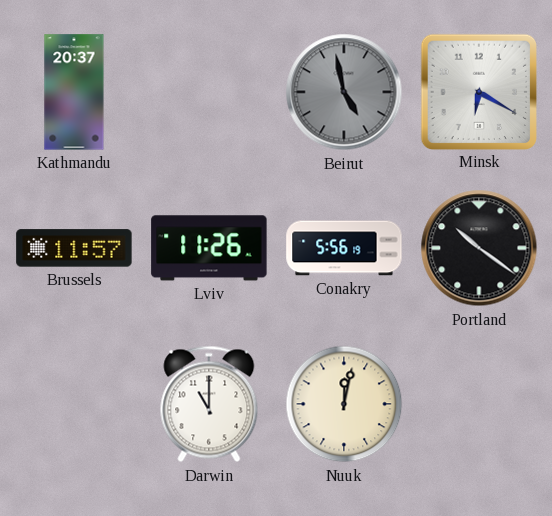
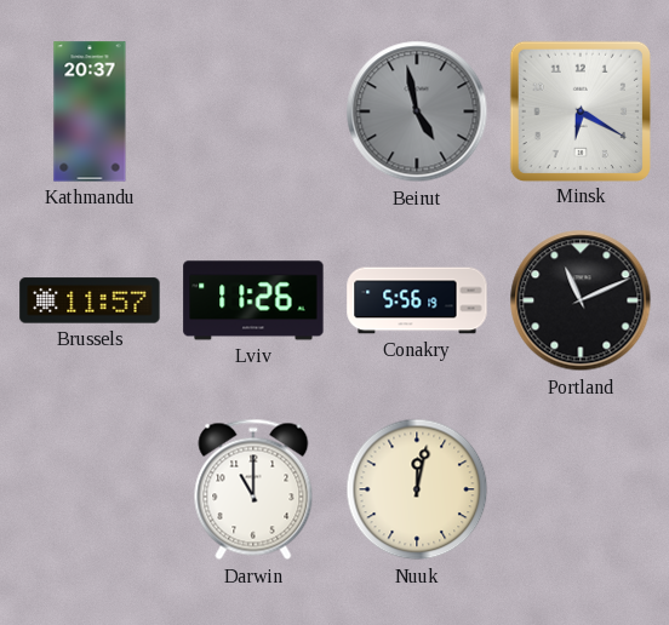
Portland: 10:21 -> 11:11 (581, 300)
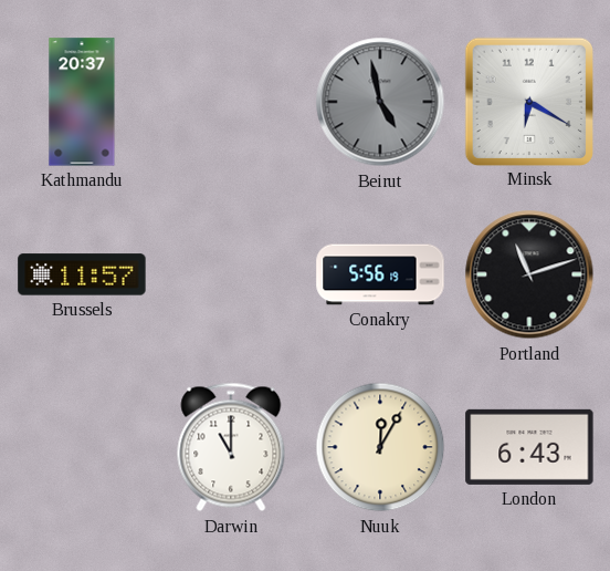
Lviv: 11:26 -> none (253, 300)
Portland: 11:11 -> 11:12 (529, 274)
Nuuk: 12:02 -> 12:05 (380, 447)
London: none -> 6:43 (529, 447)
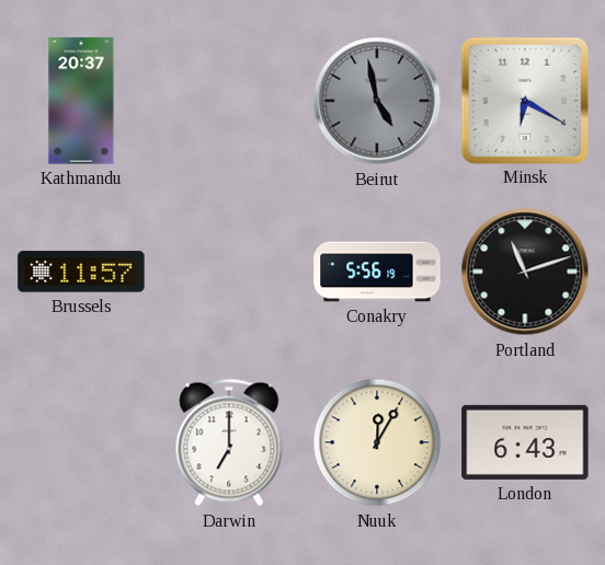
Darwin: 11:00 -> 7:00 (229, 442)
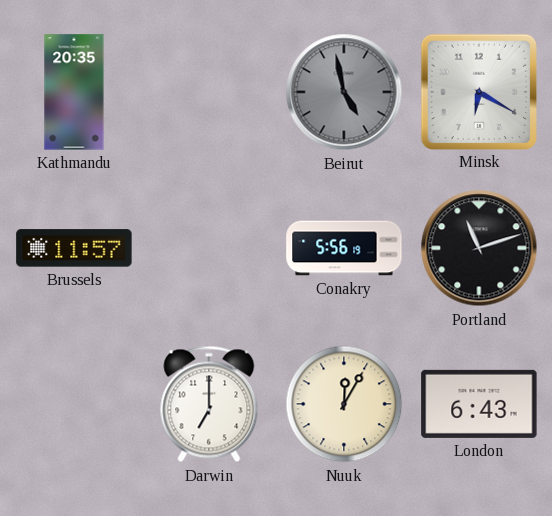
Kathmandu: 20:37 -> 20:35 (74, 92)
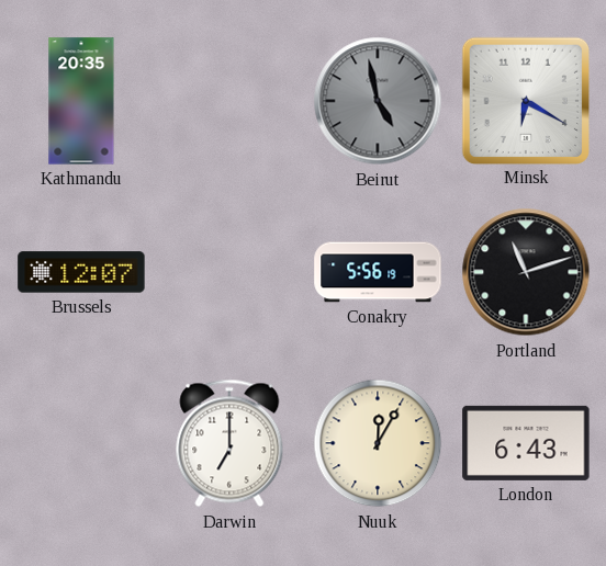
Brussels: 11:57 -> 12:07 (81, 272)
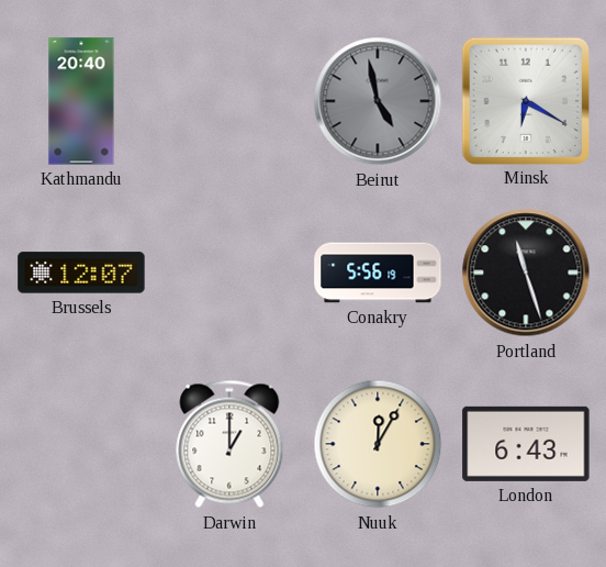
Kathmandu: 20:35 -> 20:40 (81, 101)
Portland: 11:12 -> 11:27 (526, 273)
Darwin: 7:00 -> 1:00 (229, 444)
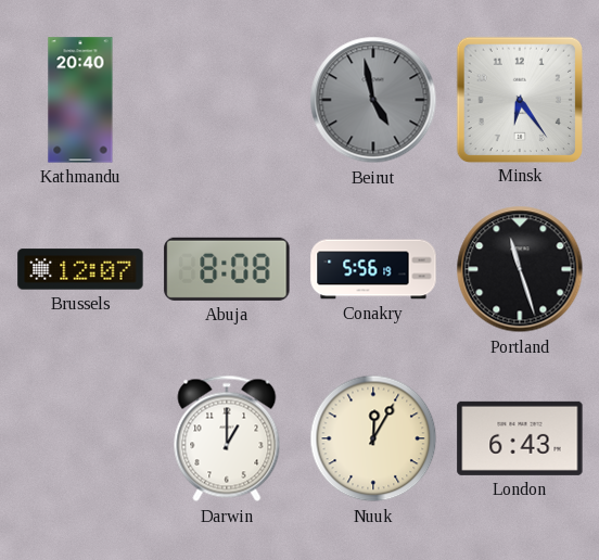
Minsk: 6:20 -> 6:24 (519, 99)
Abuja: none -> 8:08 (227, 269)
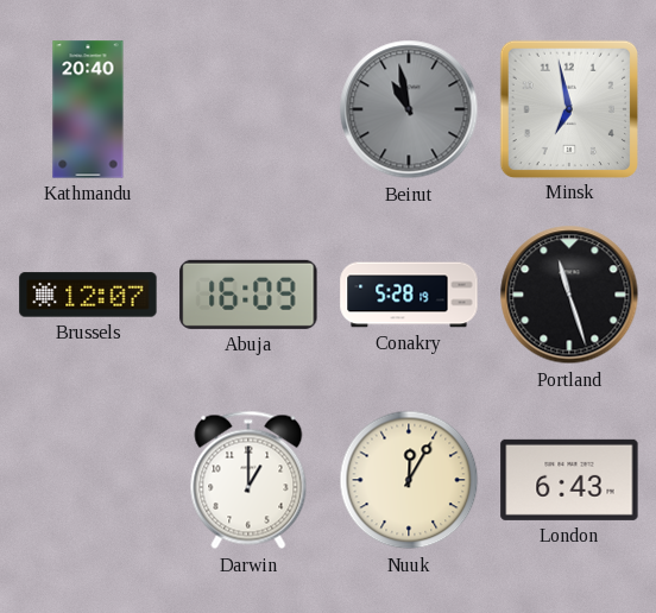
Beirut: 4:58 -> 10:58 (409, 109)
Minsk: 6:24 -> 6:58 (568, 108)
Abuja: 8:08 -> 16:09 (248, 295)
Conakry: 5:56 -> 5:28 (409, 295)
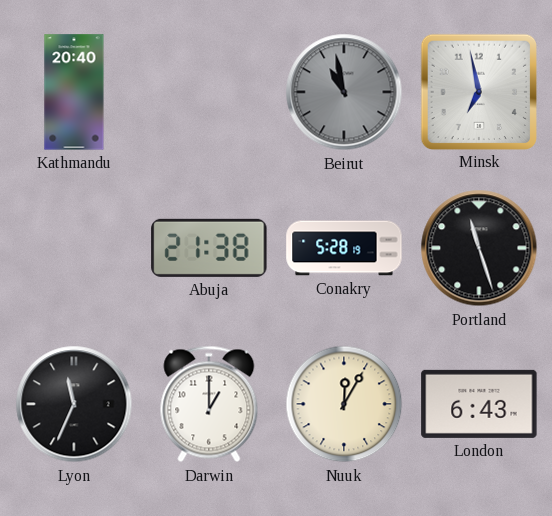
Brussels: 12:07 -> none (88, 295)
Abuja: 16:09 -> 21:38 (209, 248)
Lyon: none -> 11:34 (74, 404)
